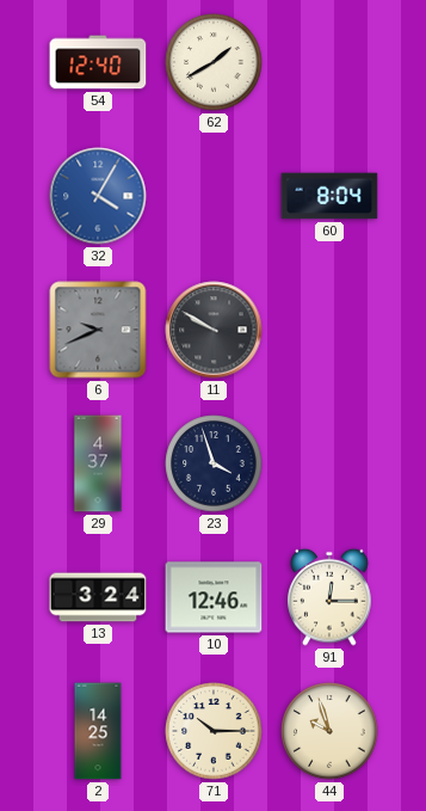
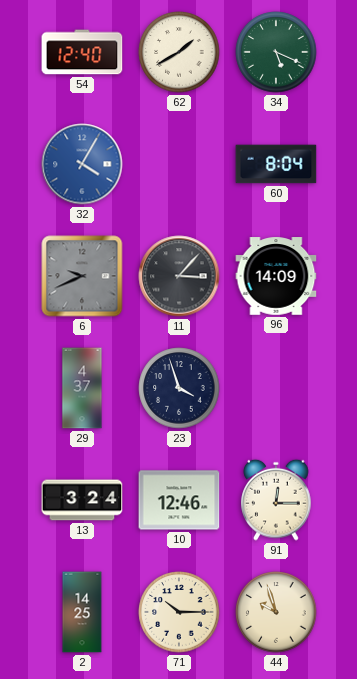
34: none -> 5:19 (276, 52)
11: 9:50 -> 3:07 (179, 276)
96: none -> 14:09 (276, 276)
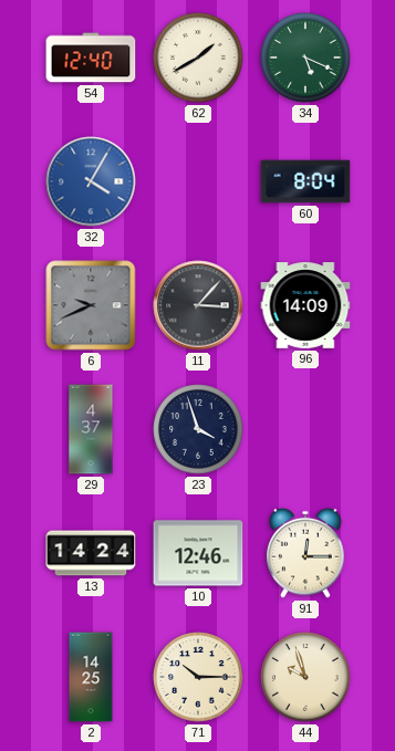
13: 3:24 -> 14:24 (91, 553)
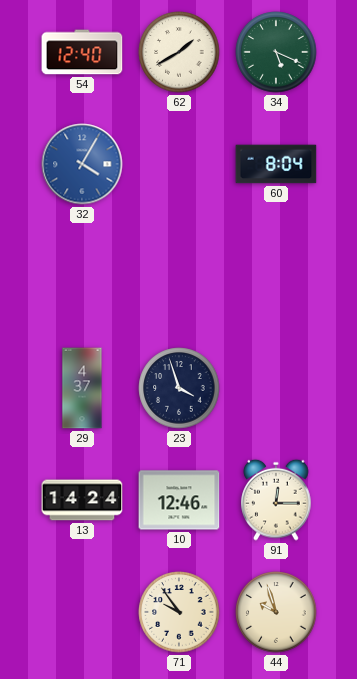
6: 9:41 -> none (91, 305)
11: 3:07 -> none (198, 305)
96: 14:09 -> none (305, 305)
2: 14:25 -> none (91, 677)
71: 10:15 -> 9:54 (179, 612)
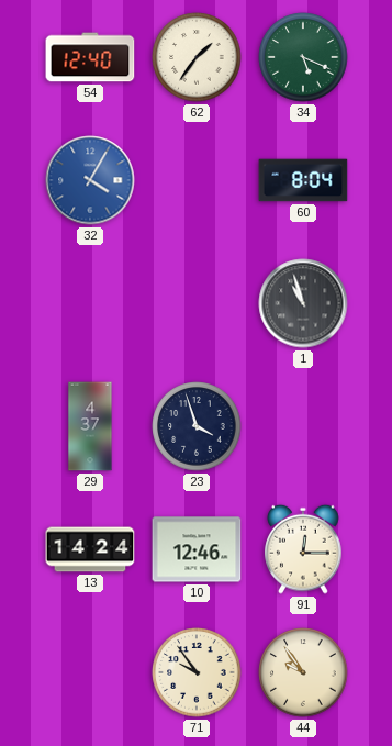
62: 1:40 -> 1:36 (197, 57)
1: none -> 10:57 (303, 303)
44: 9:57 -> 9:54 (303, 672)
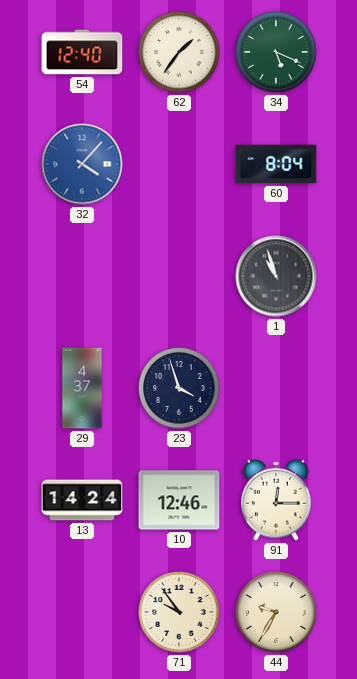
32: 4:05 -> 4:07 (82, 164)
44: 9:54 -> 9:35 (276, 612)
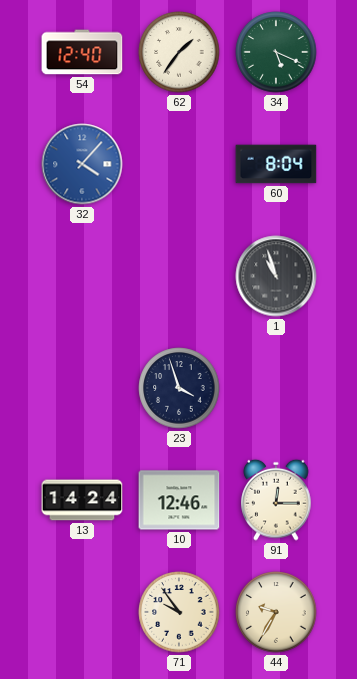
29: 4:37 -> none (82, 388)
